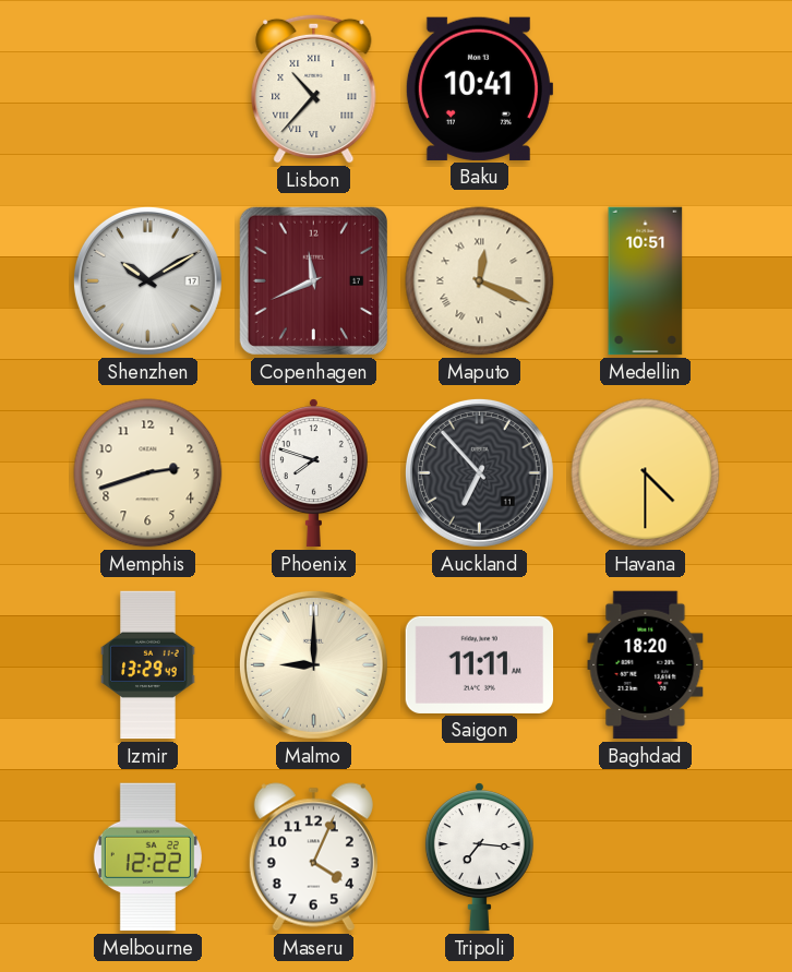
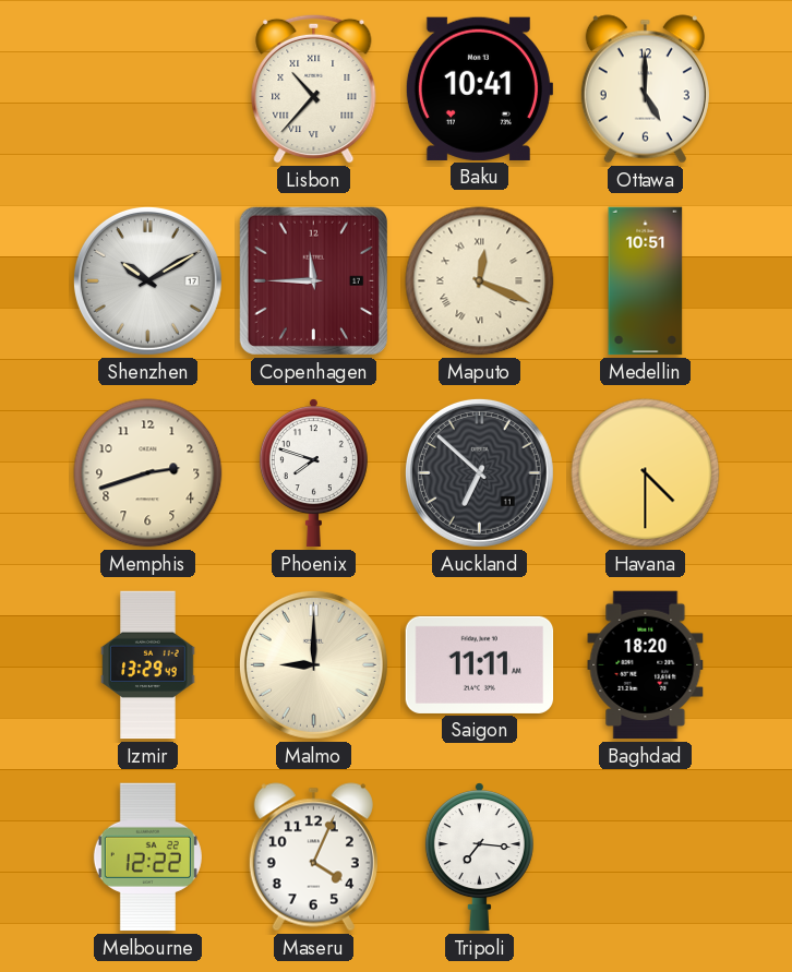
Ottawa: none -> 5:00 (645, 89)
Copenhagen: 11:41 -> 11:45 (313, 280)
Auckland: 6:53 -> 6:52 (479, 472)
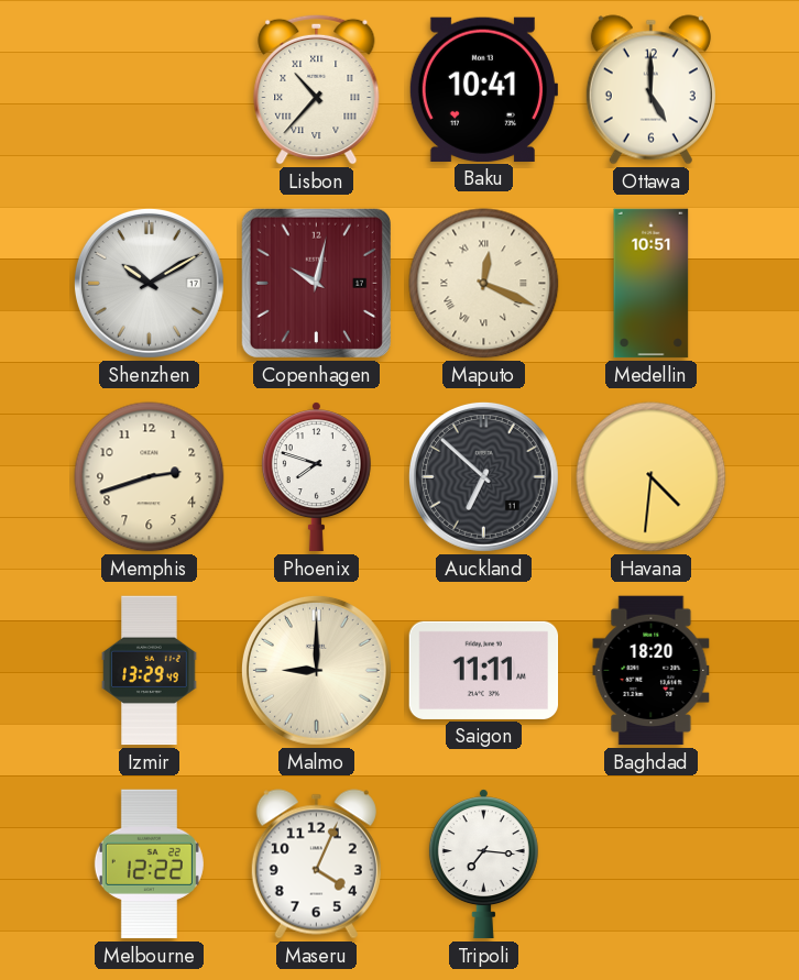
Copenhagen: 11:45 -> 10:02 (316, 283)
Havana: 4:30 -> 4:31 (652, 477)
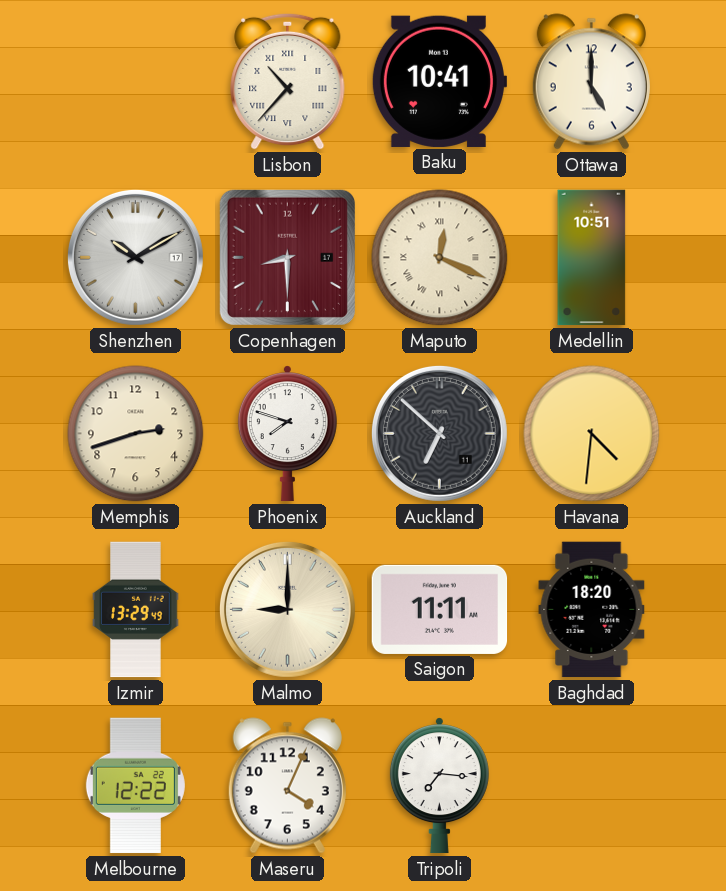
Copenhagen: 10:02 -> 8:30 (287, 257)
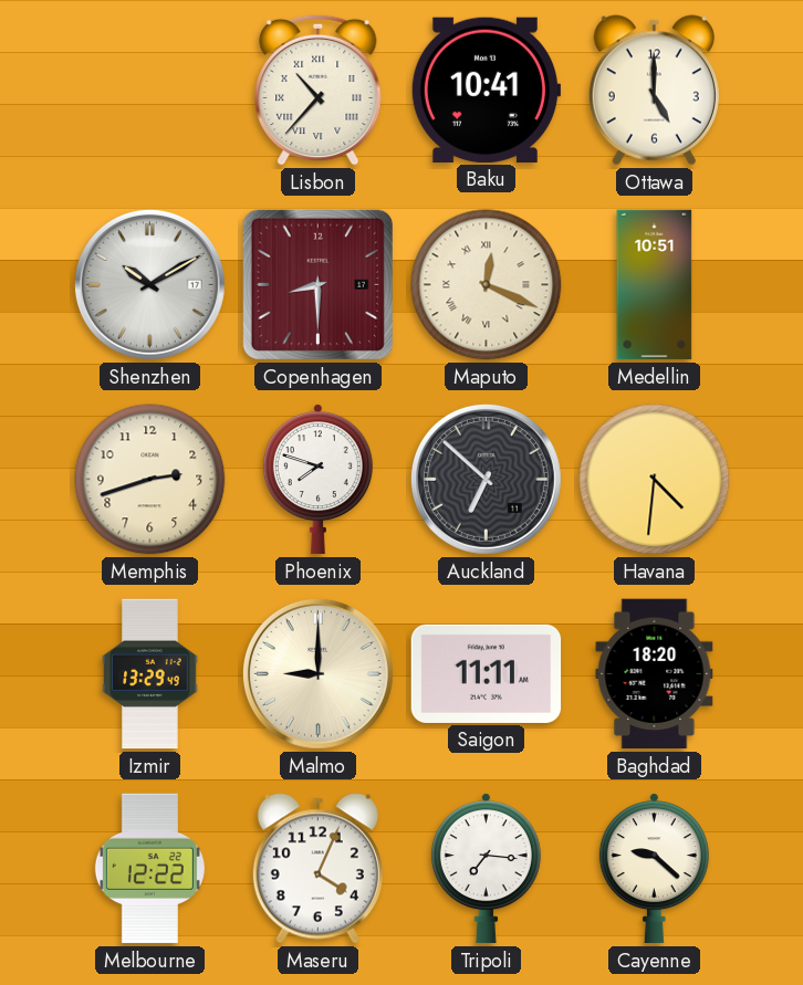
Cayenne: none -> 9:22 (654, 869)
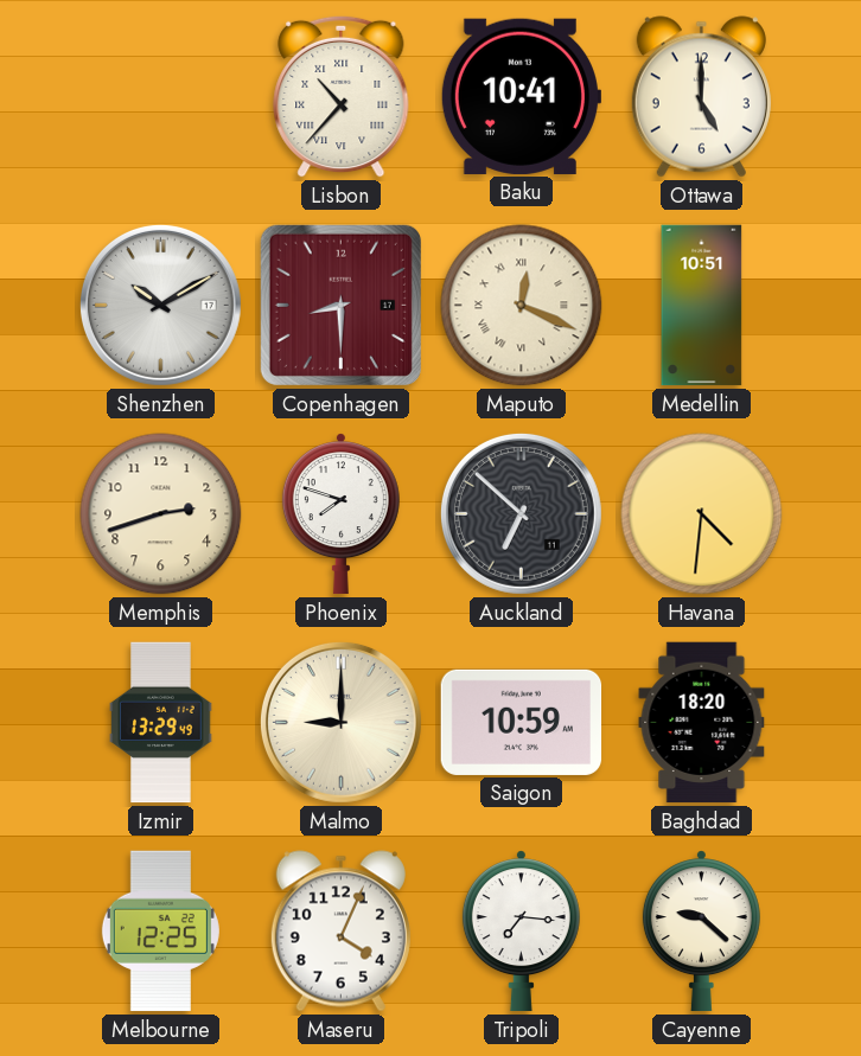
Saigon: 11:11 -> 10:59 (522, 722)
Melbourne: 12:22 -> 12:25 (160, 932)
